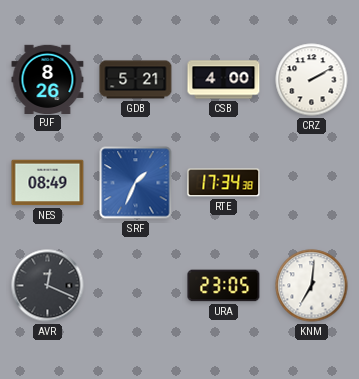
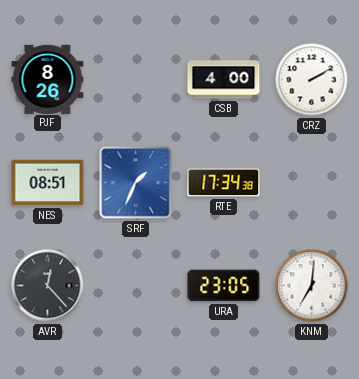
GDB: 5:21 -> none (136, 80)
NES: 08:49 -> 08:51 (48, 183)
AVR: 12:19 -> 12:23 (48, 286)
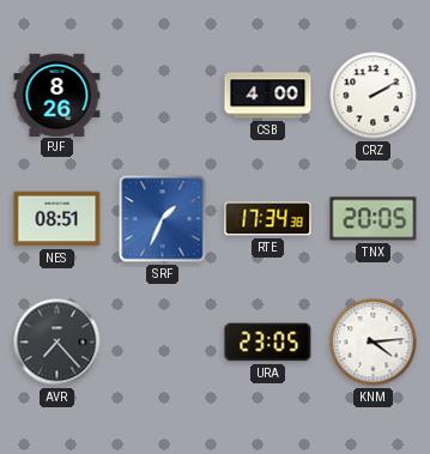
TNX: none -> 20:05 (374, 219)
AVR: 12:23 -> 7:23 (57, 343)
KNM: 7:01 -> 4:14 (374, 343)
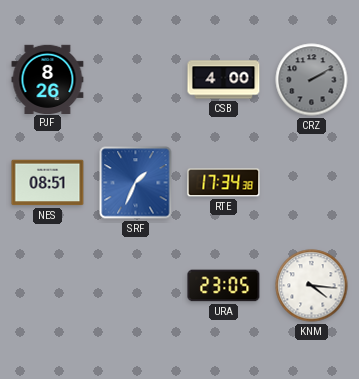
CRZ dial: white -> grey (312, 80)
TNX: 20:05 -> none (374, 219)
AVR: 7:23 -> none (57, 343)
KNM: 4:14 -> 4:16 (312, 286)
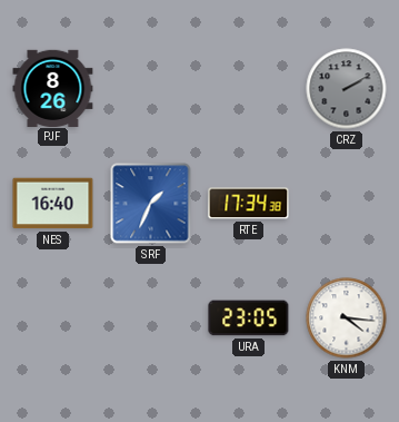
CSB: 4:00 -> none (224, 80)
NES: 08:51 -> 16:40 (53, 204)
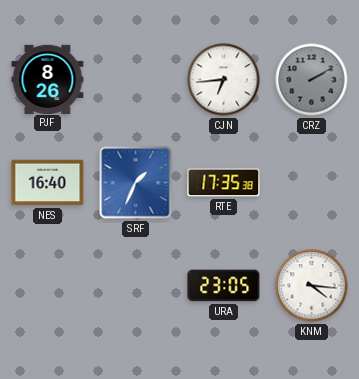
CJN: none -> 6:44 (224, 80)
RTE: 17:34 -> 17:35 (224, 183)
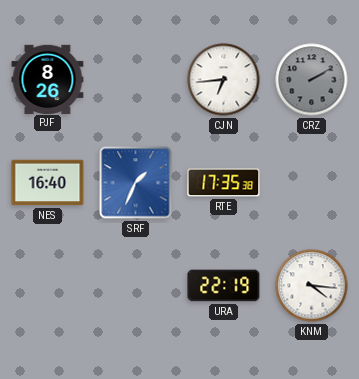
URA: 23:05 -> 22:19 (224, 286)
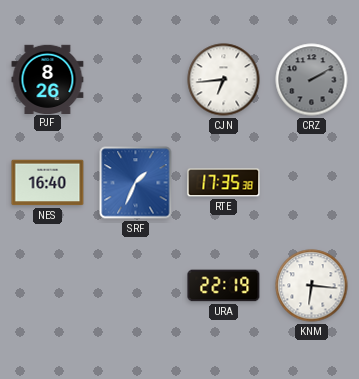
KNM: 4:16 -> 6:16 (312, 286)
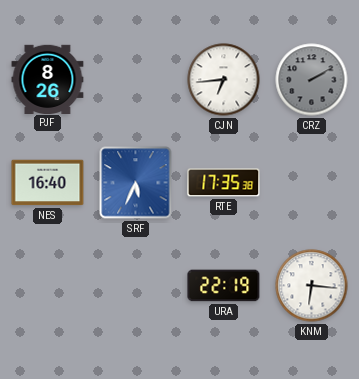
SRF: 1:34 -> 5:34 (136, 183)
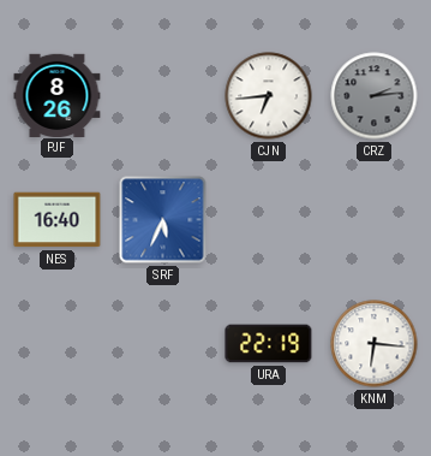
CRZ: 2:10 -> 2:14 (375, 96)
RTE: 17:35 -> none (224, 183)
